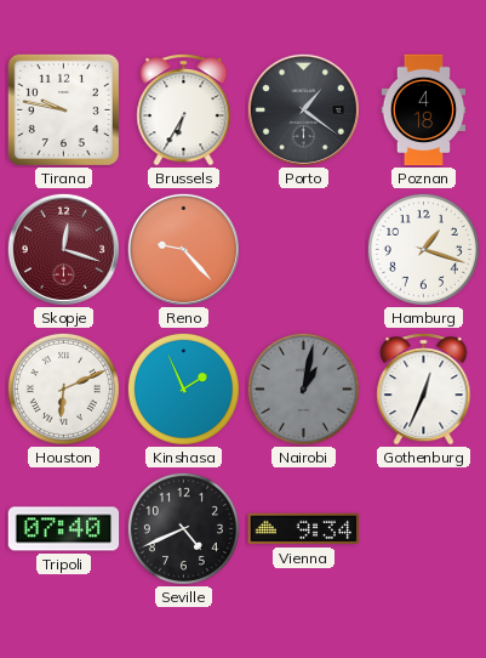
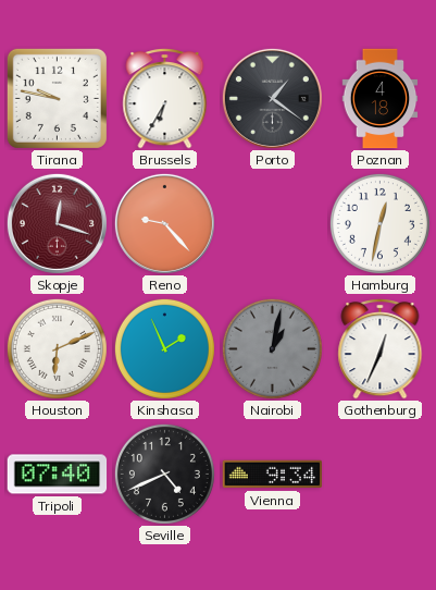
Hamburg: 1:18 -> 12:32 (379, 223)
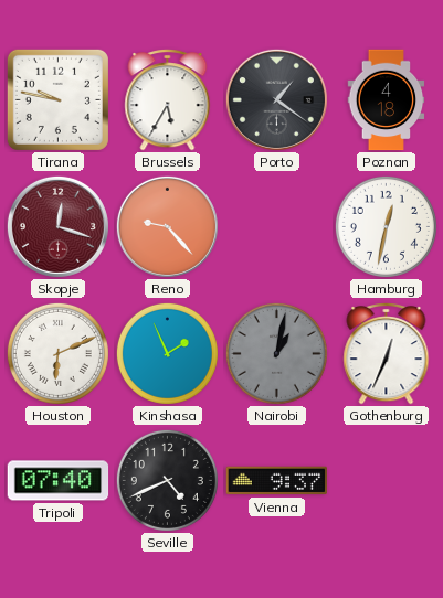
Brussels: 6:35 -> 5:35 (168, 100)
Vienna: 9:34 -> 9:37 (277, 481)
